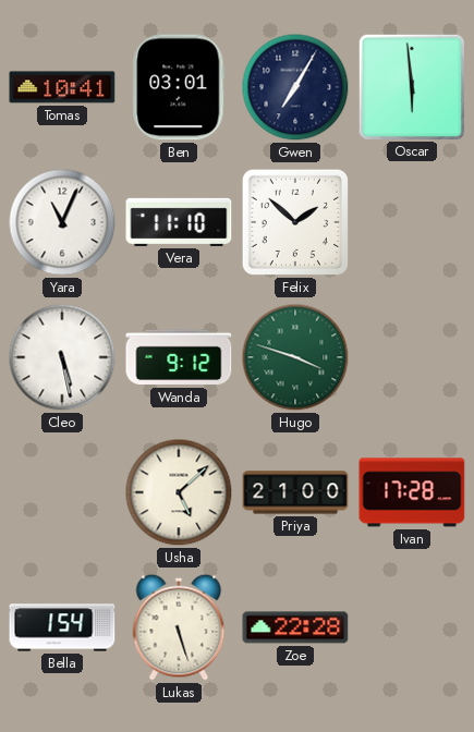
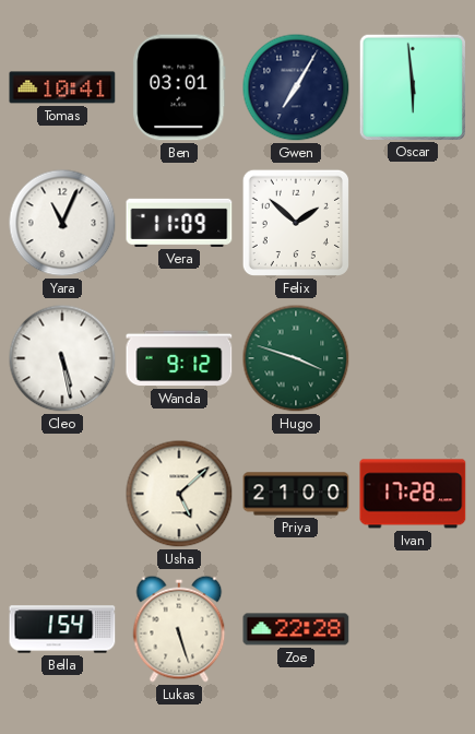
Vera: 11:10 -> 11:09 (179, 223)
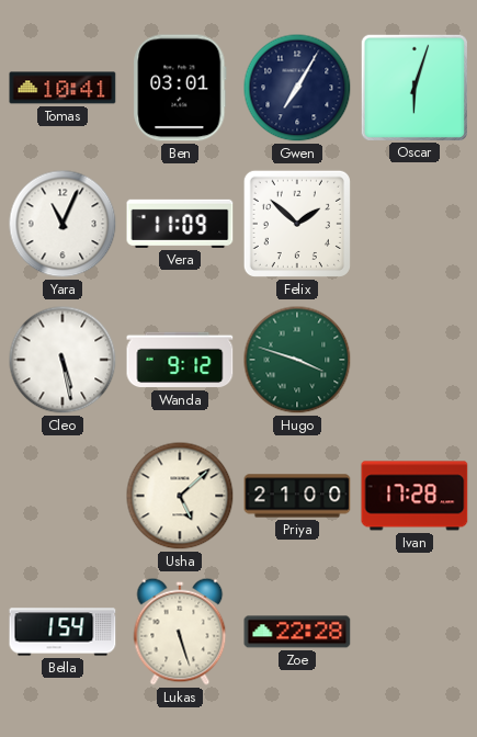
Oscar: 5:59 -> 6:03 (413, 87)
